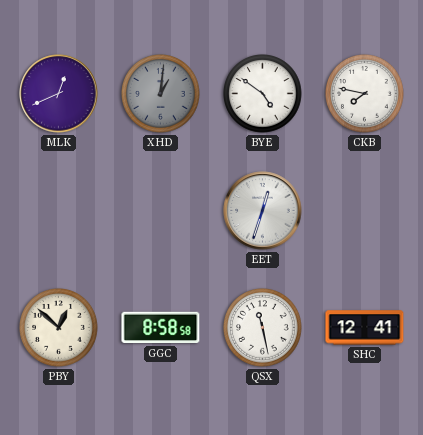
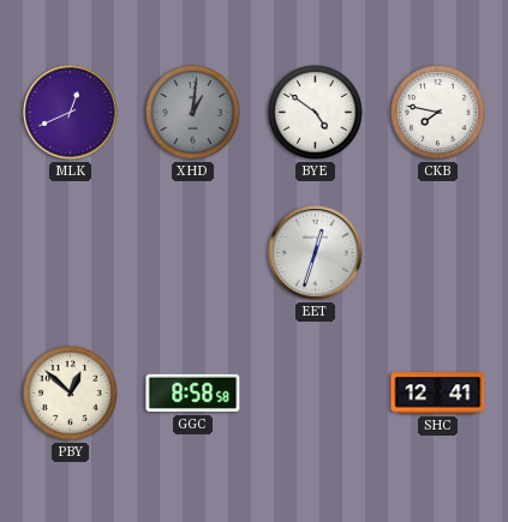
QSX: 11:28 -> none (263, 328)
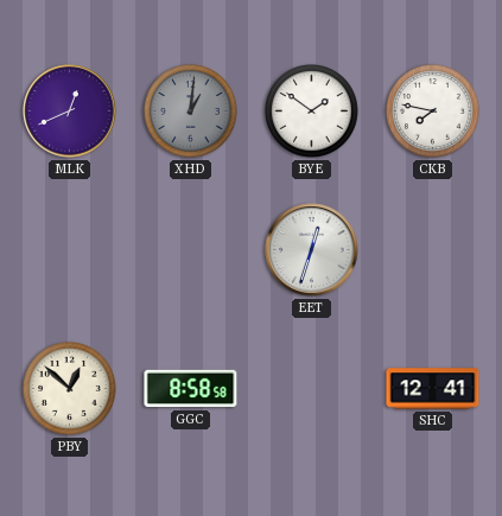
BYE: 4:51 -> 1:51 (312, 112)
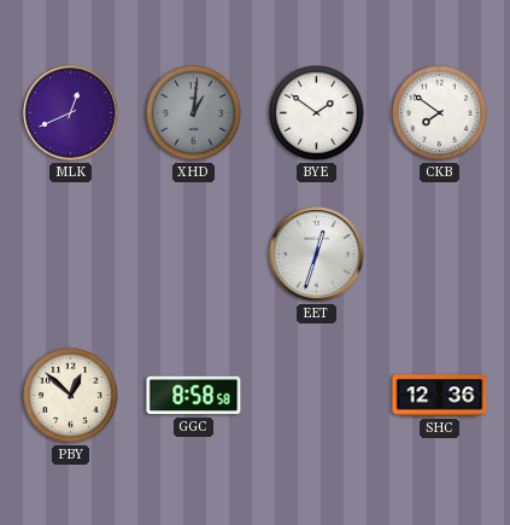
CKB: 7:47 -> 7:51 (440, 113)
SHC: 12:41 -> 12:36 (440, 396)
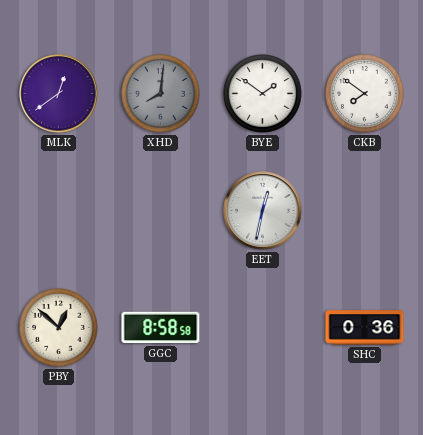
MLK: 12:41 -> 12:39 (59, 94)
XHD: 1:01 -> 8:01 (161, 94)
EET: 12:33 -> 12:32 (263, 211)
SHC: 12:36 -> 0:36 (365, 328)
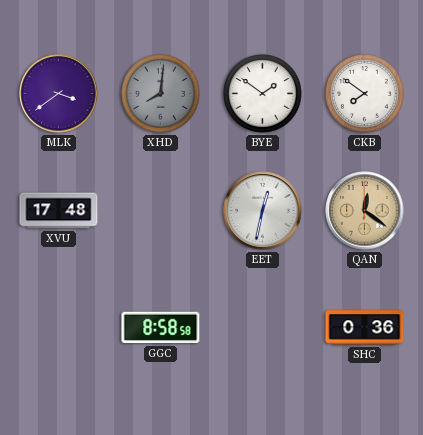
MLK: 12:39 -> 3:39 (59, 94)
XVU: none -> 17:48 (59, 211)
QAN: none -> 12:21 (365, 211)
PBY: 12:52 -> none (59, 328)
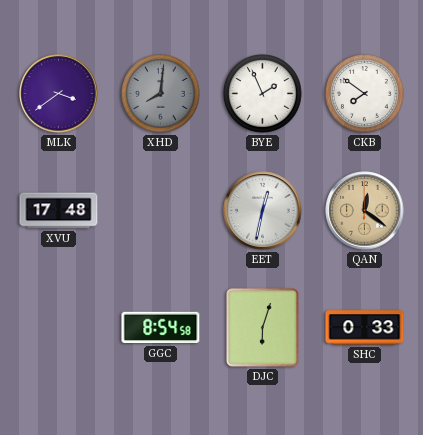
BYE: 1:51 -> 1:56 (263, 94)
GGC: 8:58 -> 8:54 (161, 328)
DJC: none -> 6:03 (263, 328)
SHC: 0:36 -> 0:33 (365, 328)
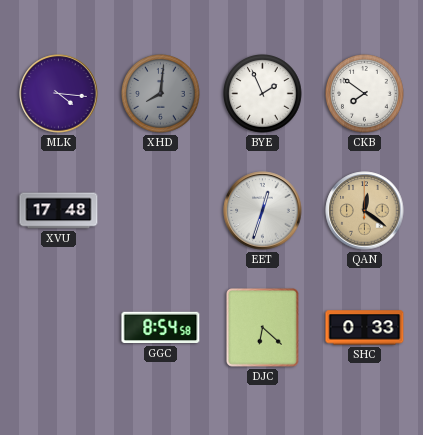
MLK: 3:39 -> 4:16 (59, 94)
EET: 12:32 -> 12:33 (263, 211)
DJC: 6:03 -> 6:22 (263, 328)
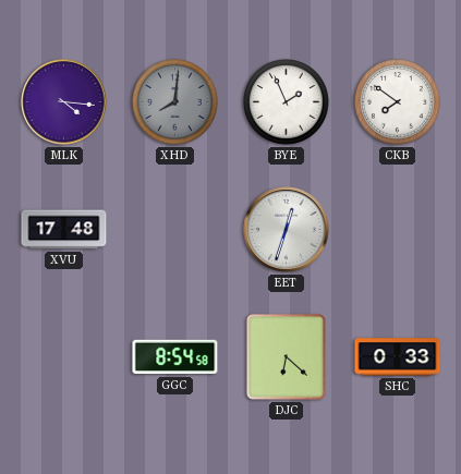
QAN: 12:21 -> none (365, 211)
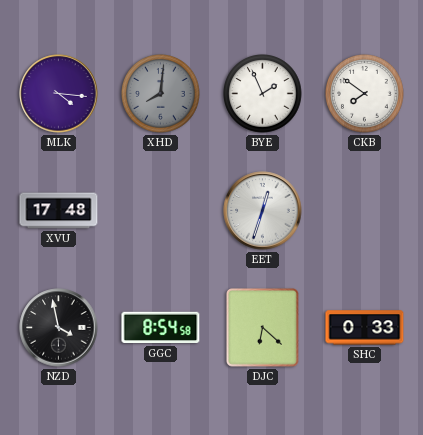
NZD: none -> 3:58 (59, 328)
